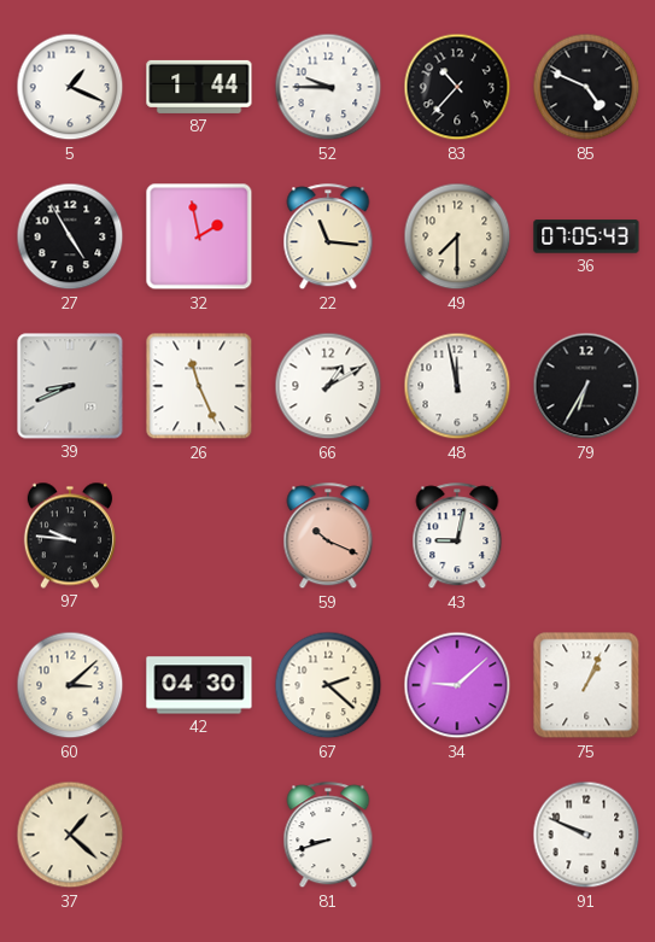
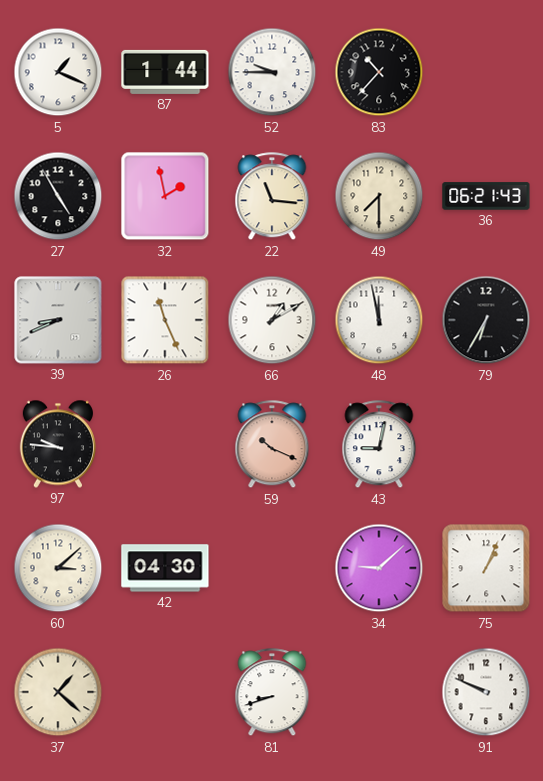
85: 4:49 -> none (586, 87)
36: 07:05 -> 06:21 (486, 196)
67: 2:22 -> none (328, 685)
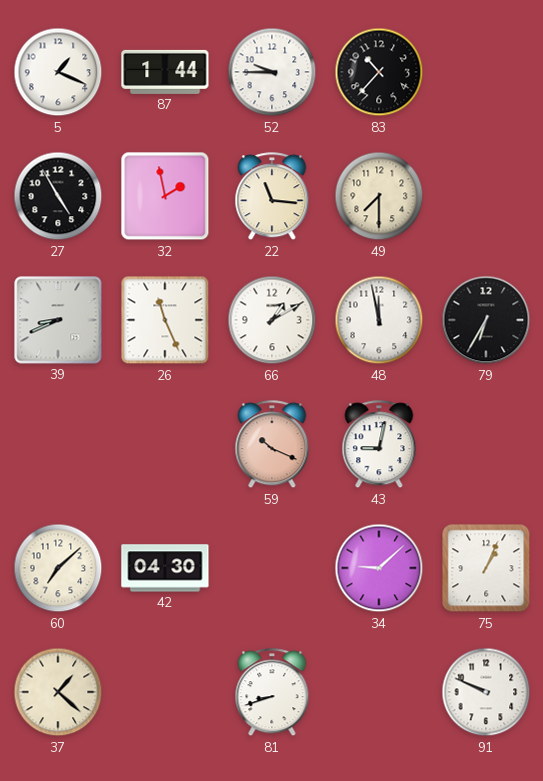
36: 06:21 -> none (486, 196)
97: 9:46 -> none (58, 444)
60: 3:08 -> 7:08 (58, 568)
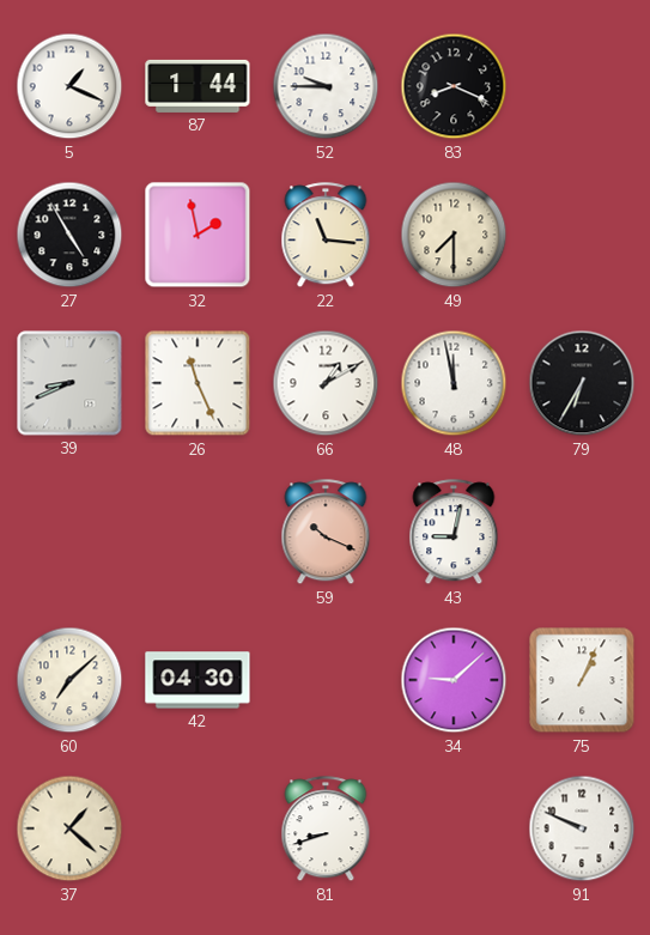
83: 10:37 -> 8:19 (454, 86)
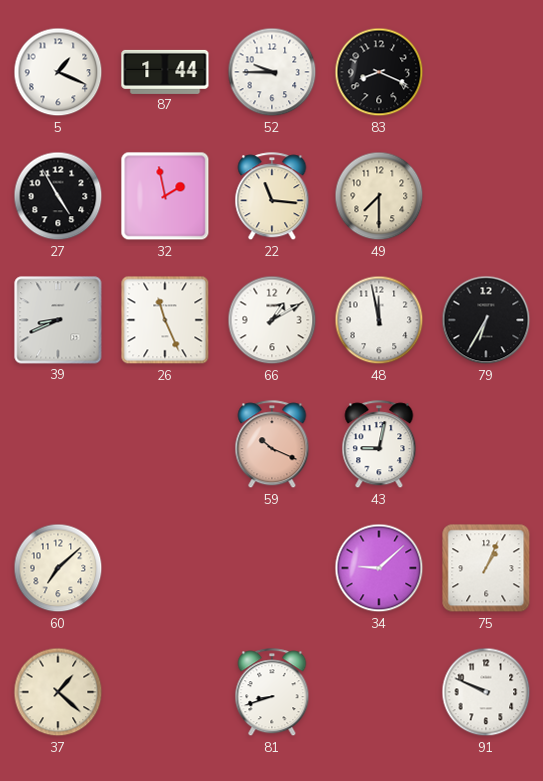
42: 04:30 -> none (198, 680)
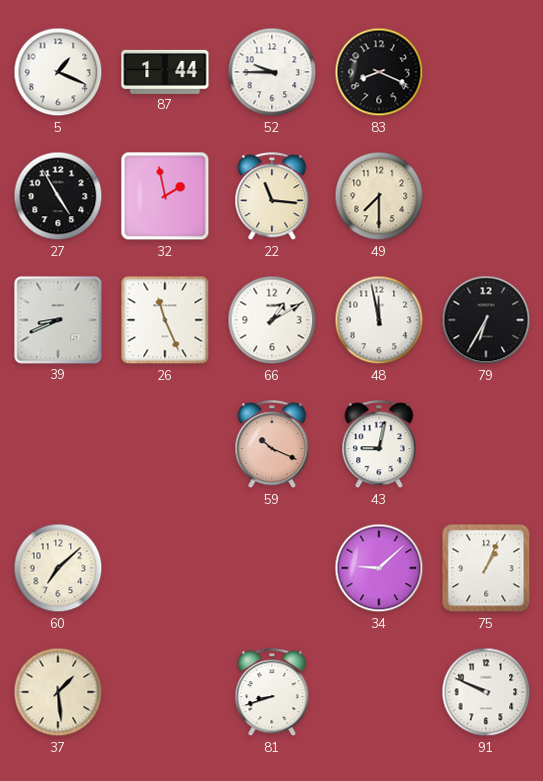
37: 1:22 -> 1:29 (58, 692)
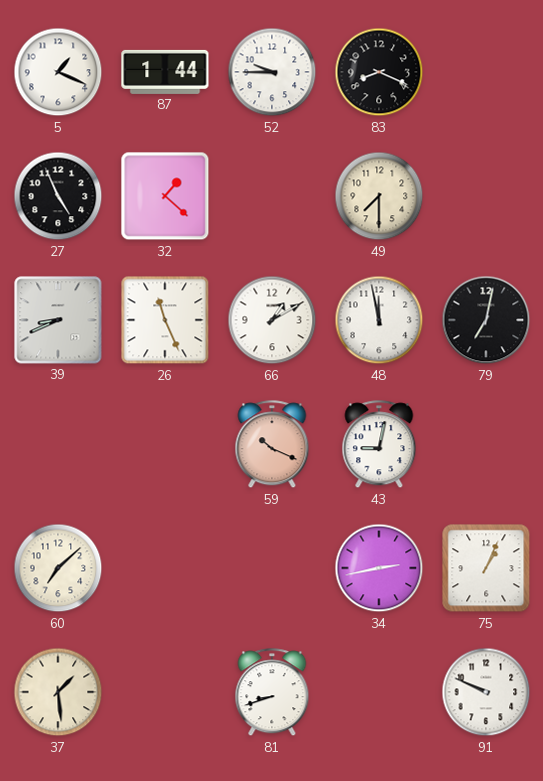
27: 4:55 -> 4:56 (58, 196)
32: 1:58 -> 1:22 (165, 196)
22: 11:16 -> none (272, 197)
79: 6:35 -> 7:02 (486, 320)
34: 9:08 -> 2:43 (379, 568)
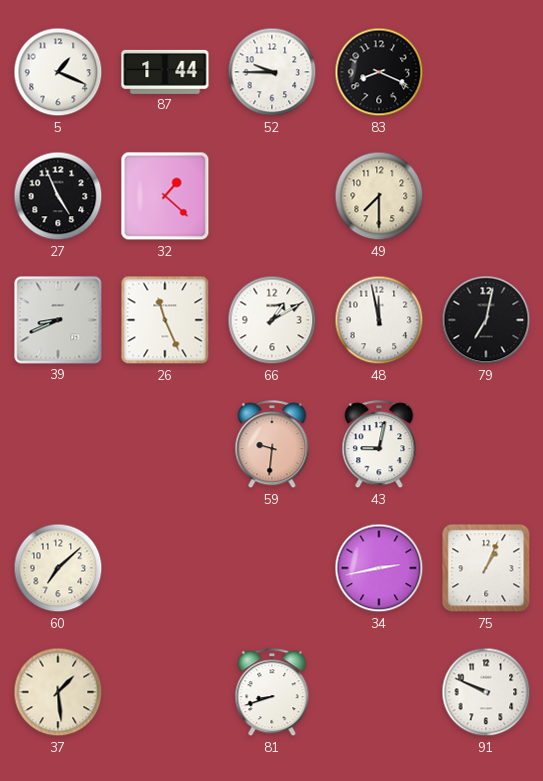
59: 10:19 -> 9:31 (272, 445)
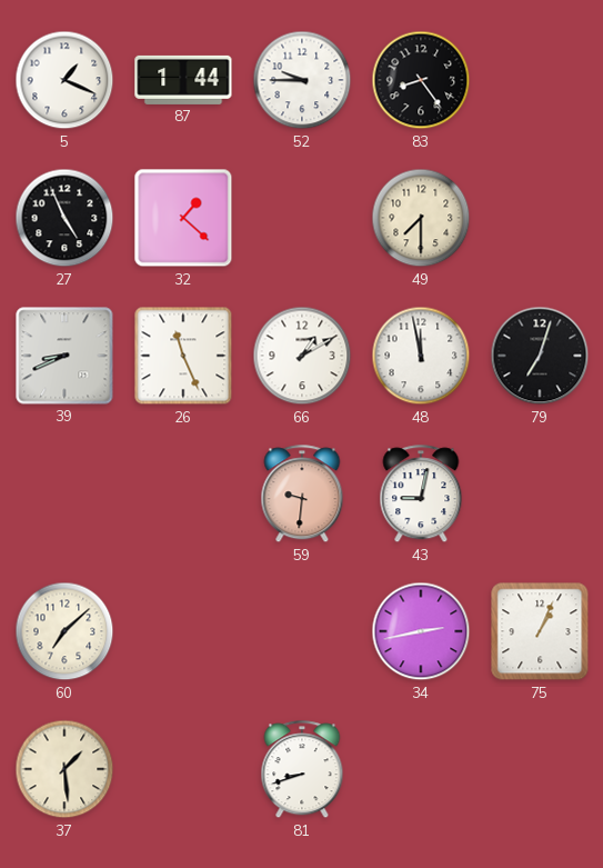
83: 8:19 -> 8:24 (421, 80)
79: 7:02 -> 7:03 (540, 356)
91: 9:49 -> none (486, 692)
